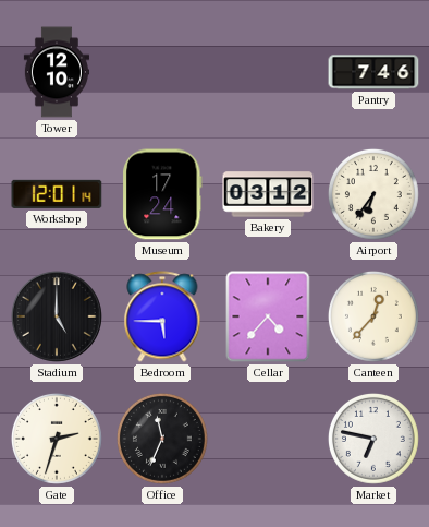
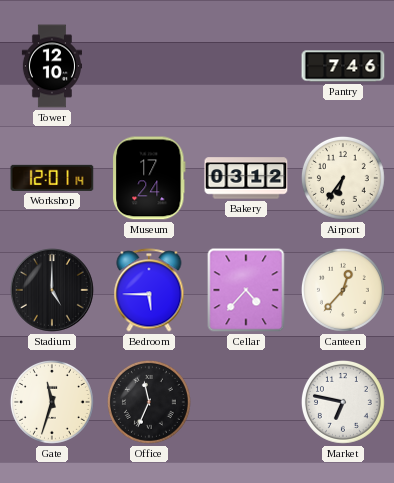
Gate: 2:33 -> 11:33 (52, 402)
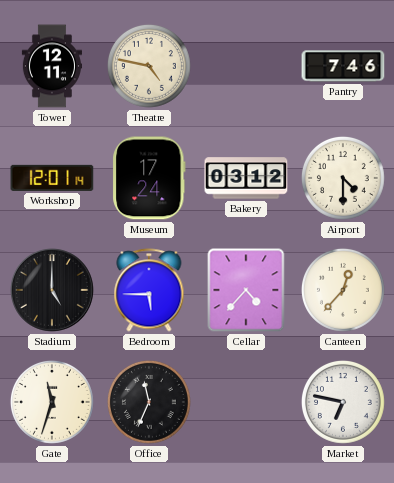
Tower: 12:10 -> 12:11 (52, 66)
Theatre: none -> 4:47 (149, 66)
Airport: 6:36 -> 4:30 (343, 178)
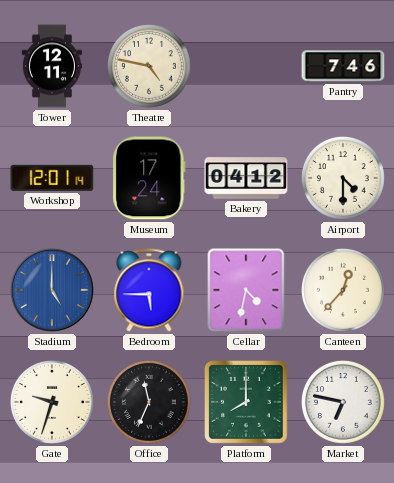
Bakery: 03:12 -> 04:12 (246, 178)
Stadium dial: black -> blue (52, 290)
Cellar: 4:37 -> 4:32 (246, 290)
Gate: 11:33 -> 9:33 (52, 402)
Platform: none -> 8:00 (247, 403)
